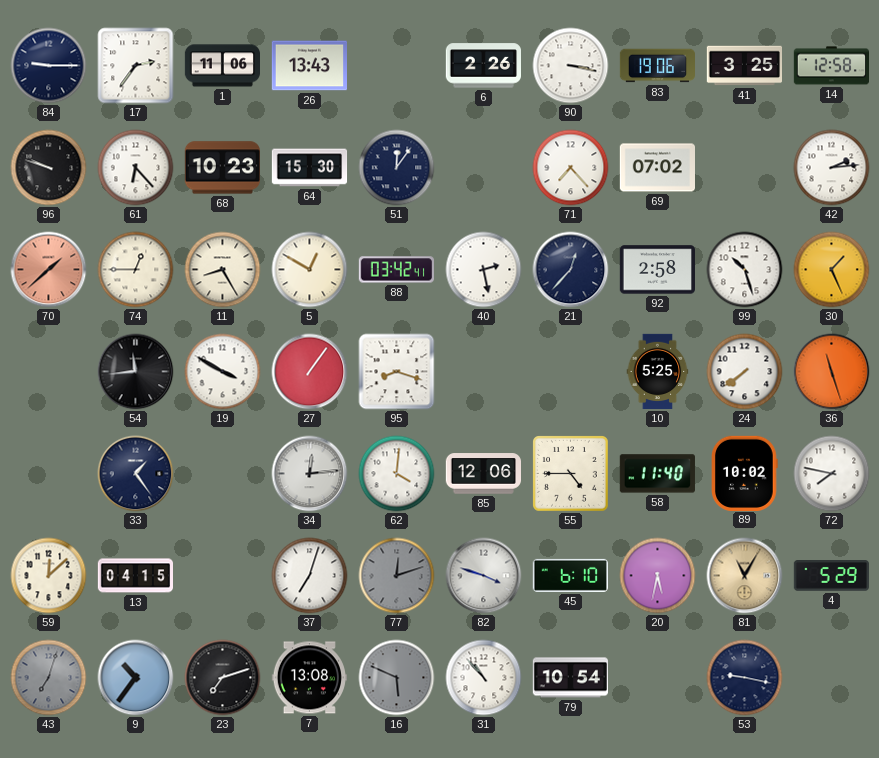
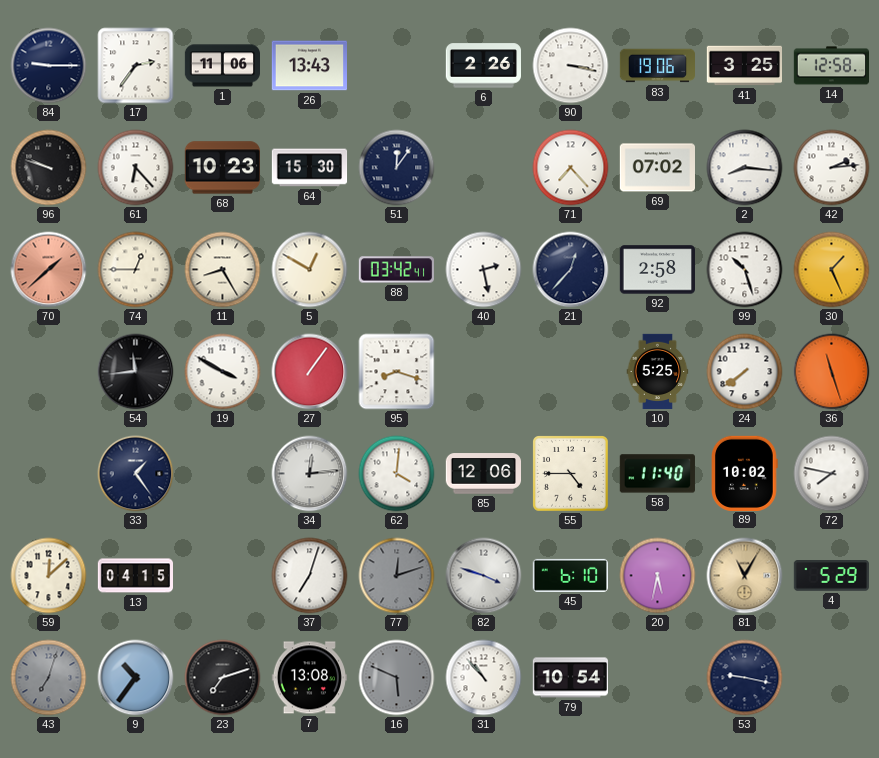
2: none -> 8:16 (745, 168)
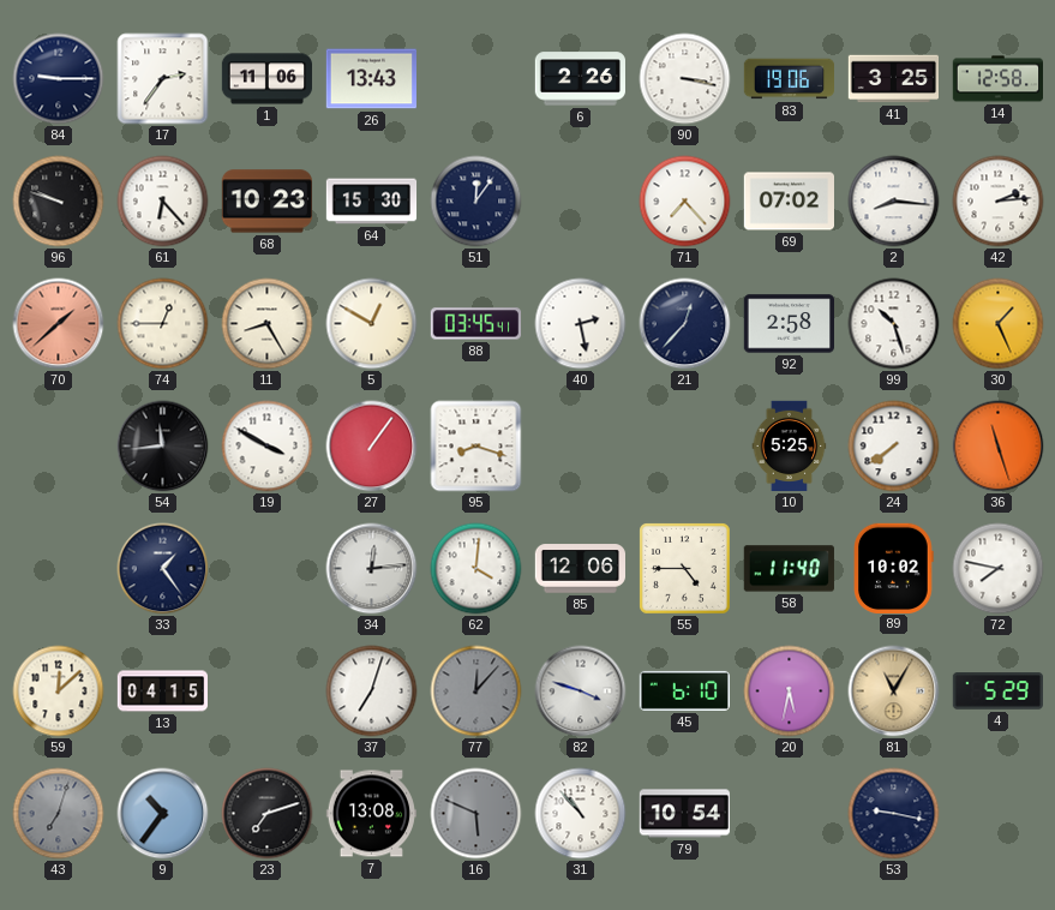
88: 03:42 -> 03:45 (475, 324)
77: 12:12 -> 12:07 (476, 692)
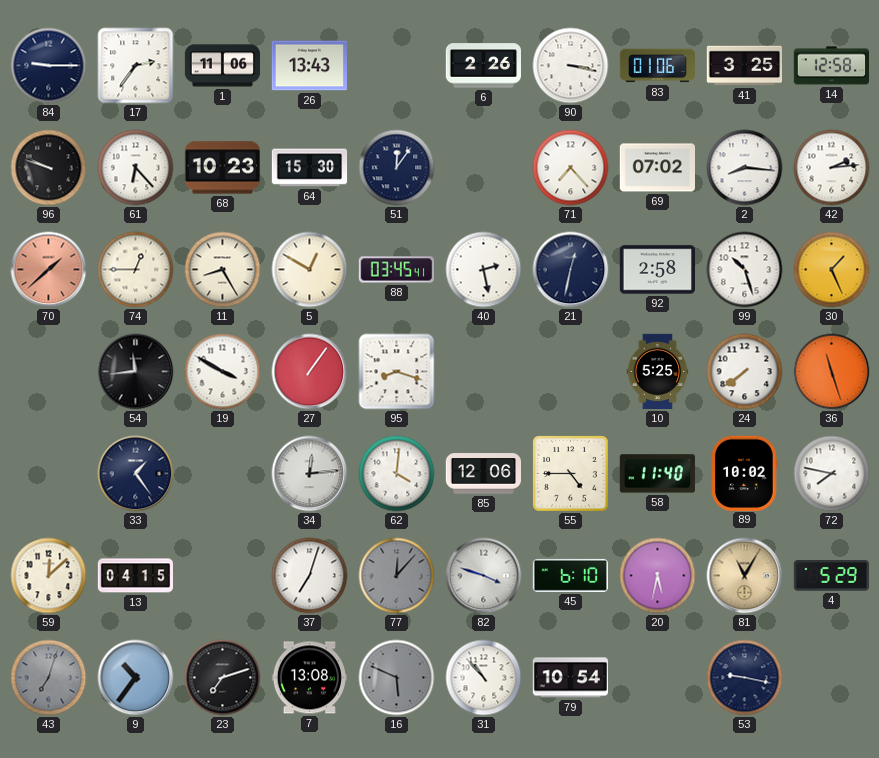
83: 19:06 -> 01:06 (658, 66)
21: 12:37 -> 12:32 (571, 270)
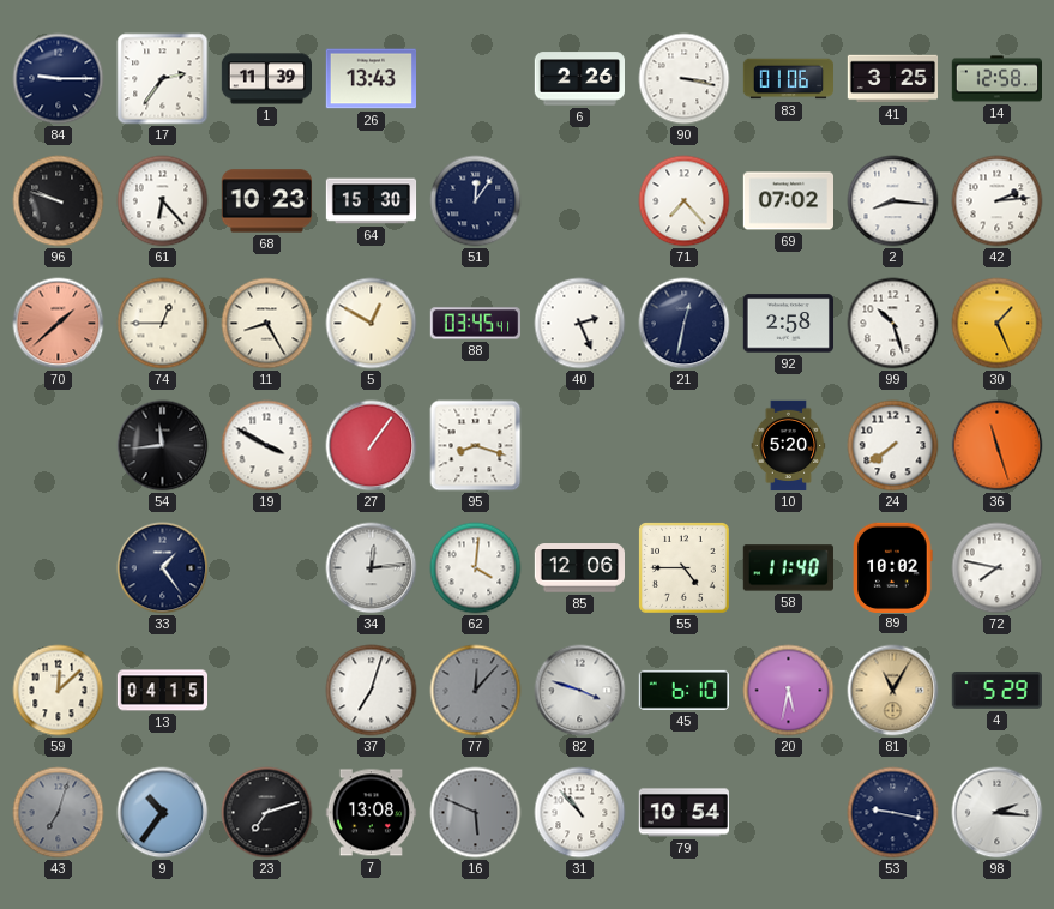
1: 11:06 -> 11:39 (266, 79)
40: 2:28 -> 2:26 (580, 324)
10: 5:25 -> 5:20 (789, 446)
98: none -> 2:16 (998, 813)
